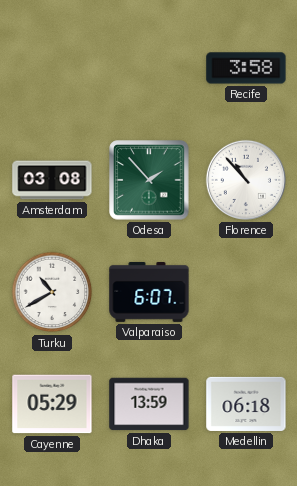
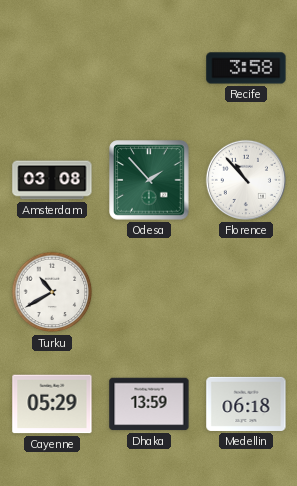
Valparaiso: 6:07 -> none (149, 292)
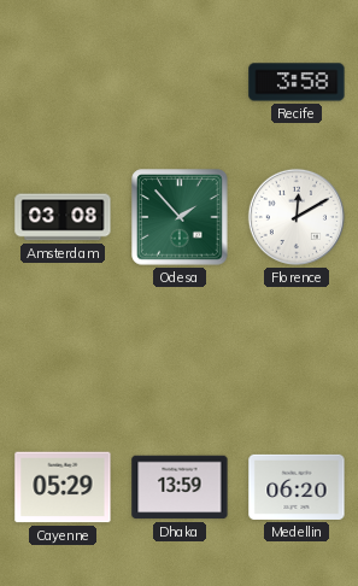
Florence: 10:53 -> 12:10 (297, 217)
Turku: 10:40 -> none (52, 292)
Medellin: 06:18 -> 06:20 (297, 487)
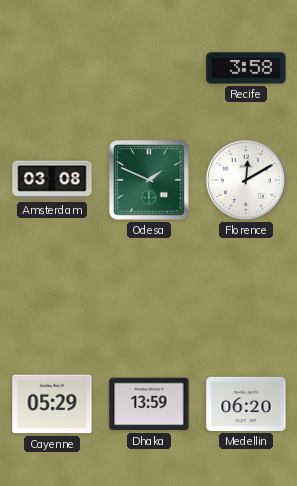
Odesa: 1:53 -> 1:49 (149, 180)
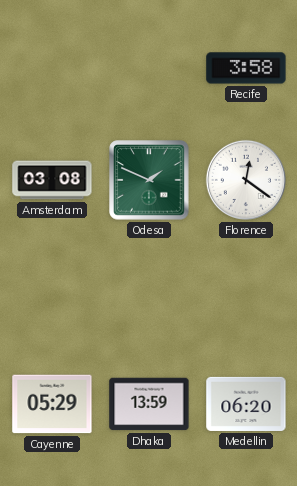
Florence: 12:10 -> 12:21 (246, 180)
